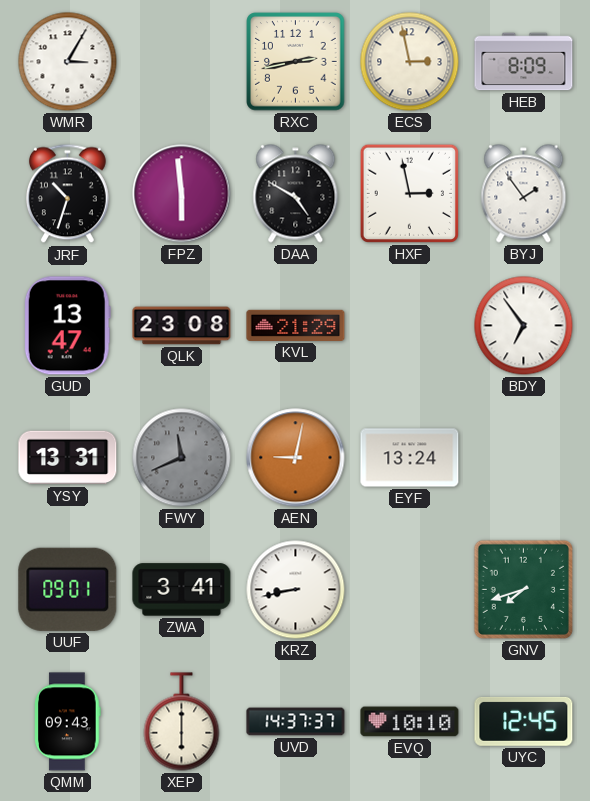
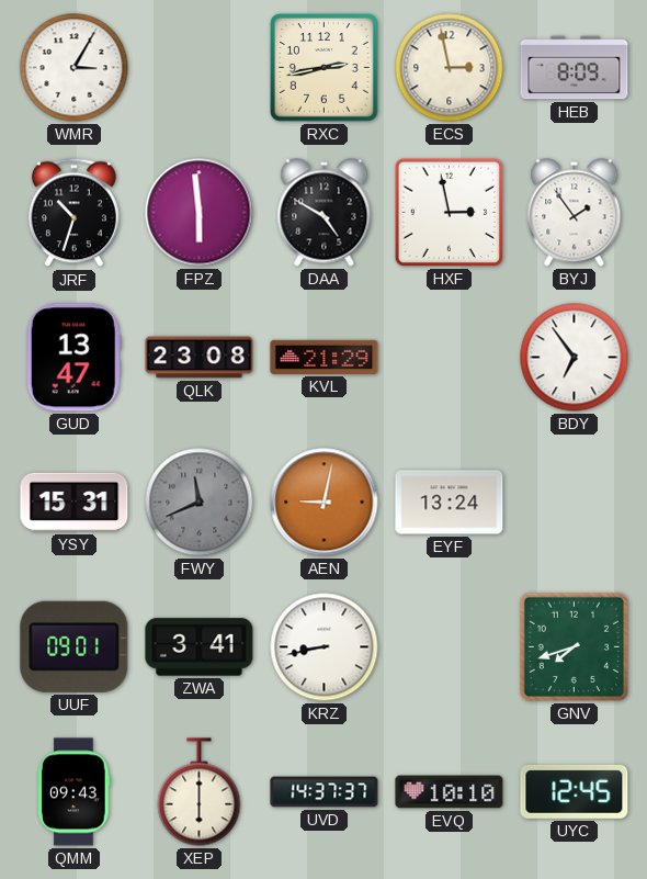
YSY: 13:31 -> 15:31 (75, 503)
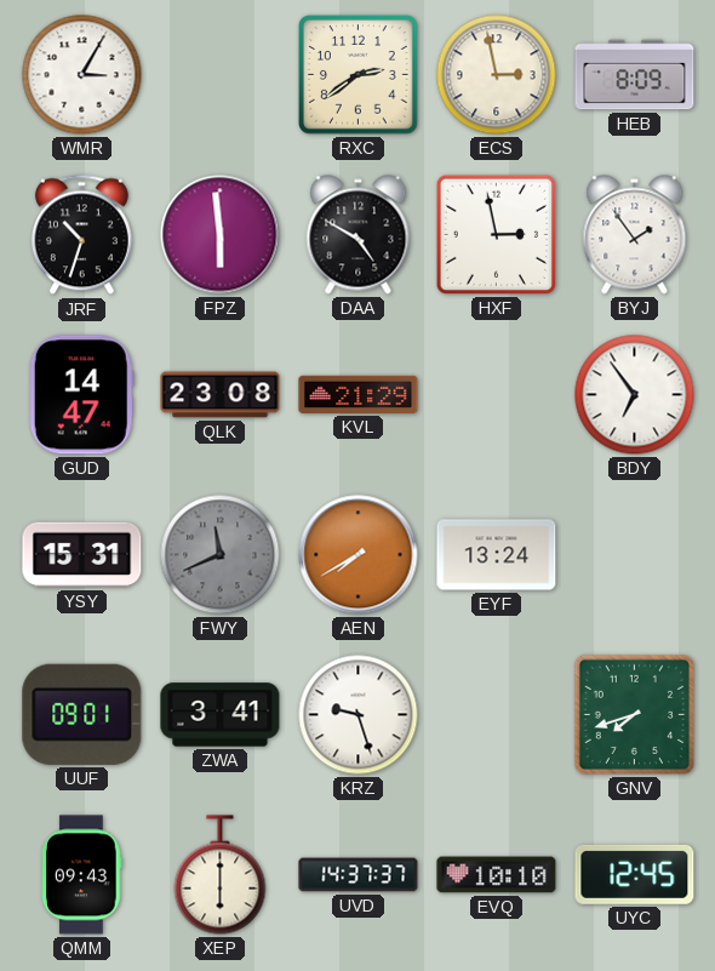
RXC: 2:43 -> 2:39 (359, 75)
GUD: 13:47 -> 14:47 (81, 395)
AEN: 9:02 -> 7:40 (359, 555)
KRZ: 8:43 -> 9:27 (359, 715)
